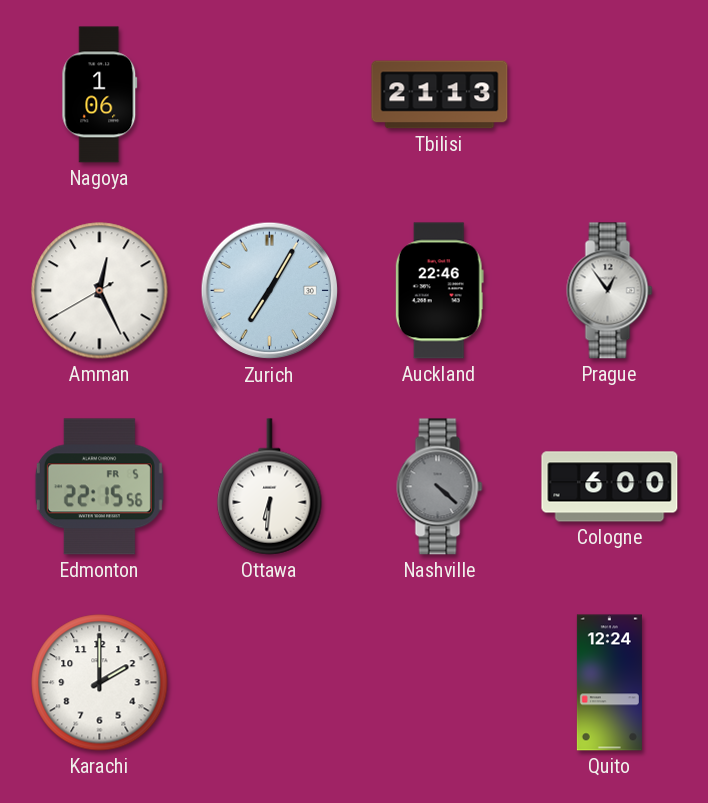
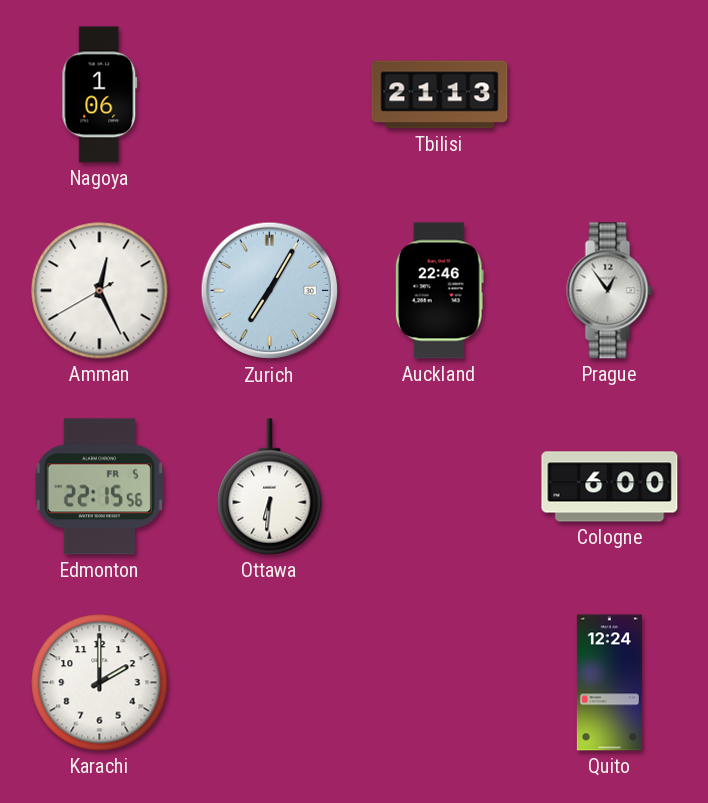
Nashville: 4:22 -> none (440, 487)
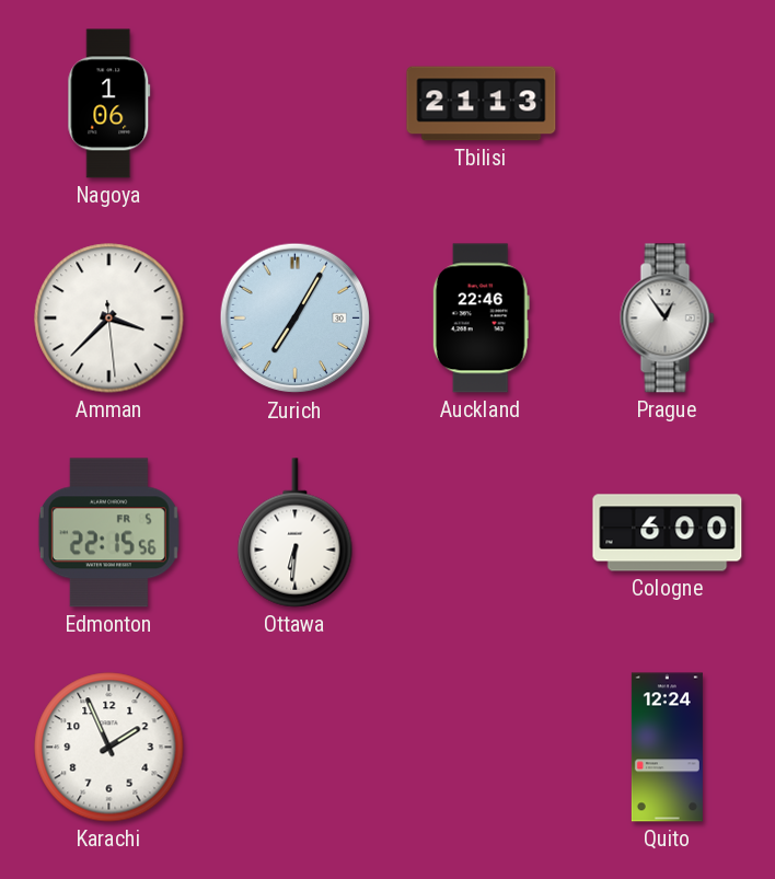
Amman: 12:25 -> 3:37 (109, 319)
Karachi: 2:00 -> 1:56 (109, 748)
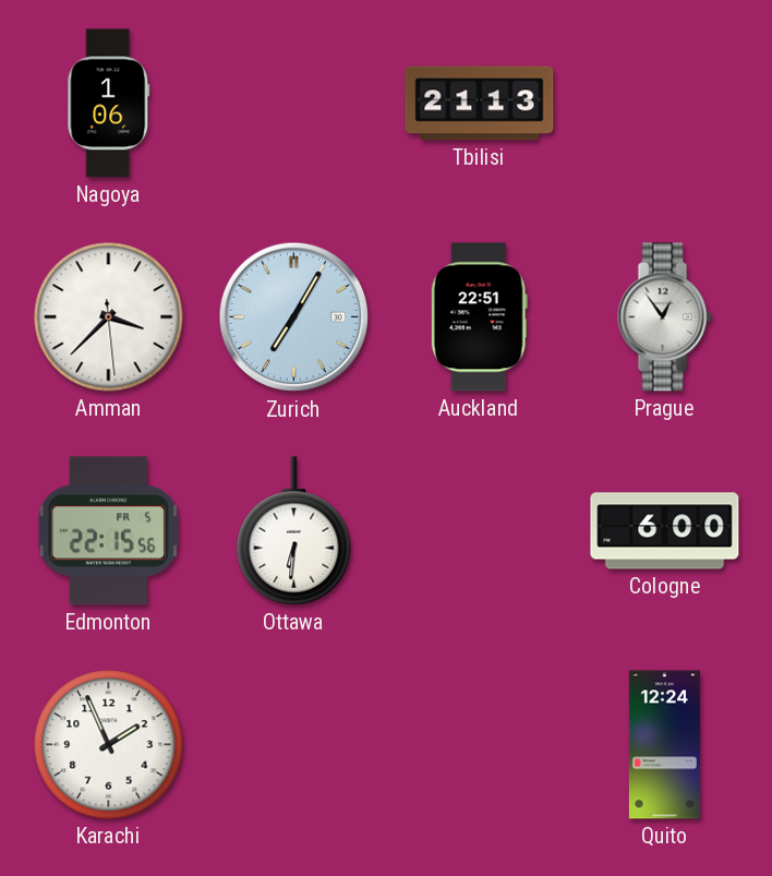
Auckland: 22:46 -> 22:51 (479, 317)
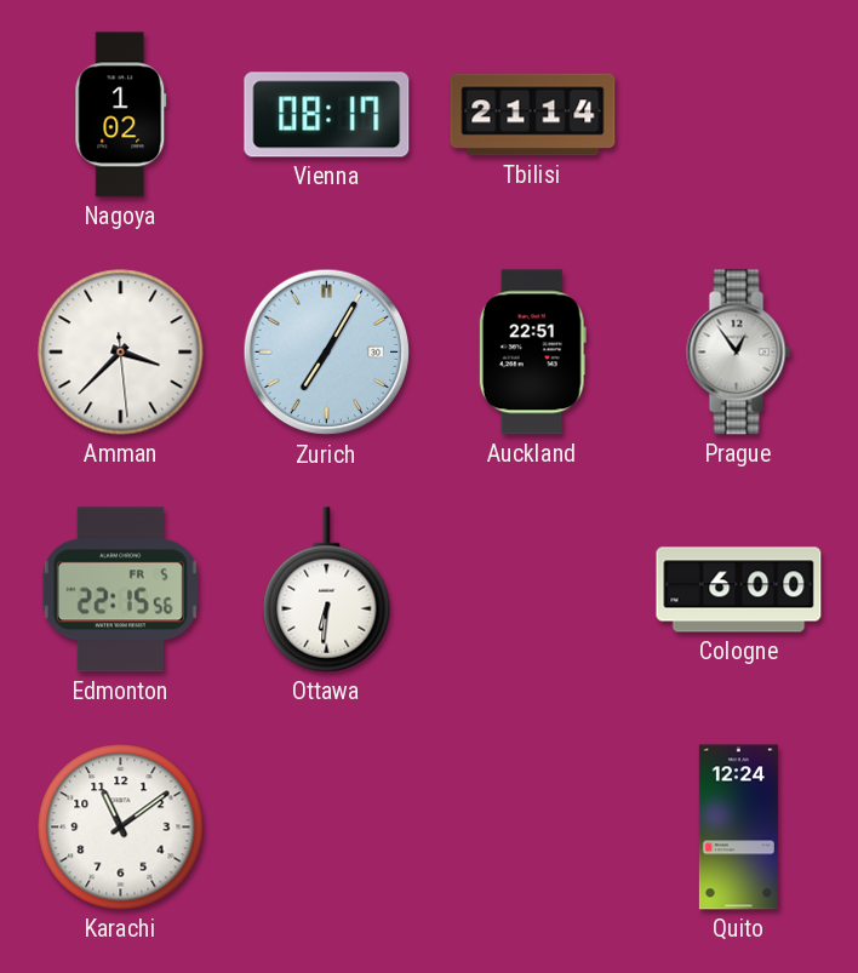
Nagoya: 1:06 -> 1:02 (121, 115)
Vienna: none -> 08:17 (327, 115)
Tbilisi: 21:13 -> 21:14 (533, 115)
Karachi: 1:56 -> 11:09 (121, 828)
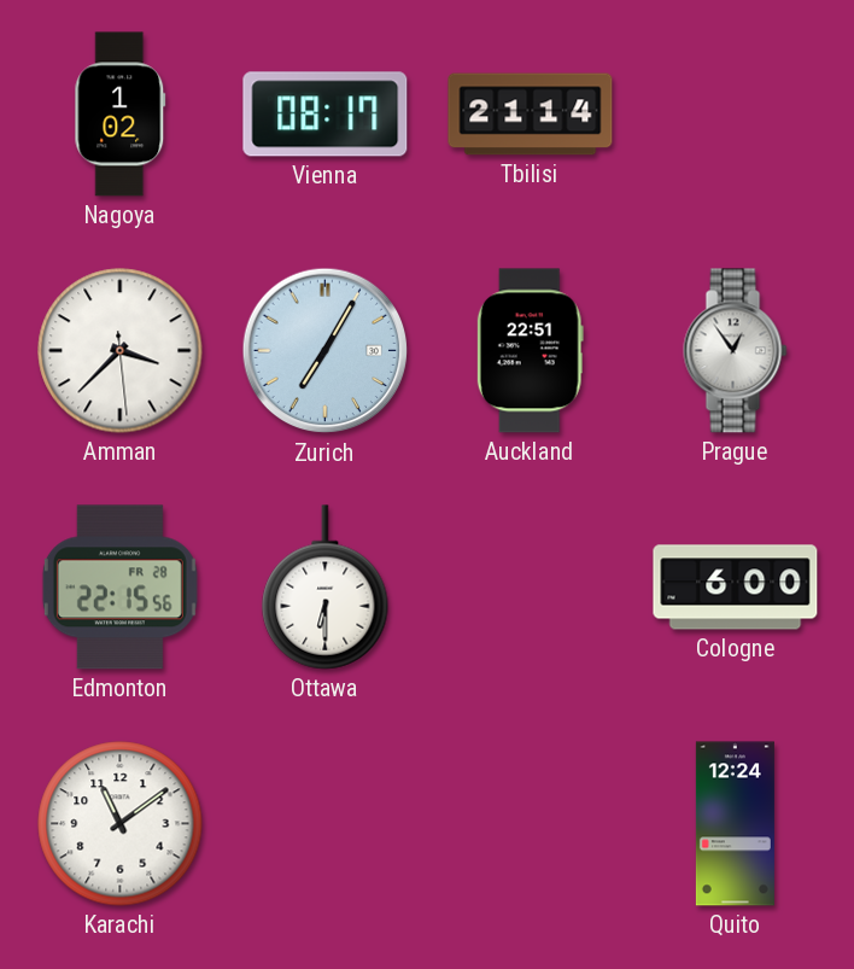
Edmonton date: FR 5 -> FR 28 (119, 588)
Ottawa: 6:31 -> 6:30 (326, 588)
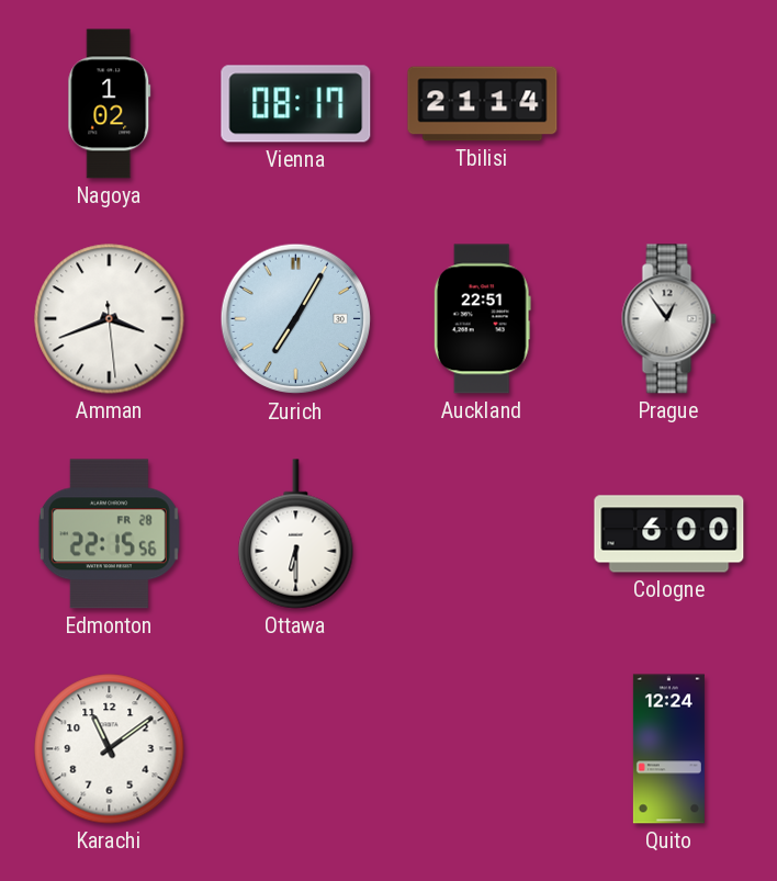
Amman: 3:37 -> 3:41 (110, 319)
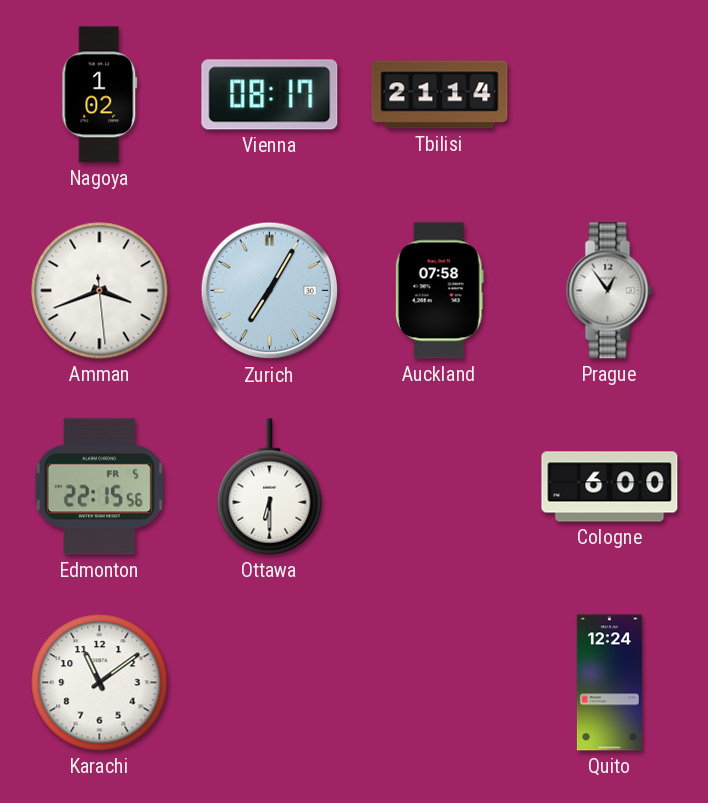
Auckland: 22:51 -> 07:58 (439, 291)
Edmonton date: FR 28 -> FR 5 (99, 487)
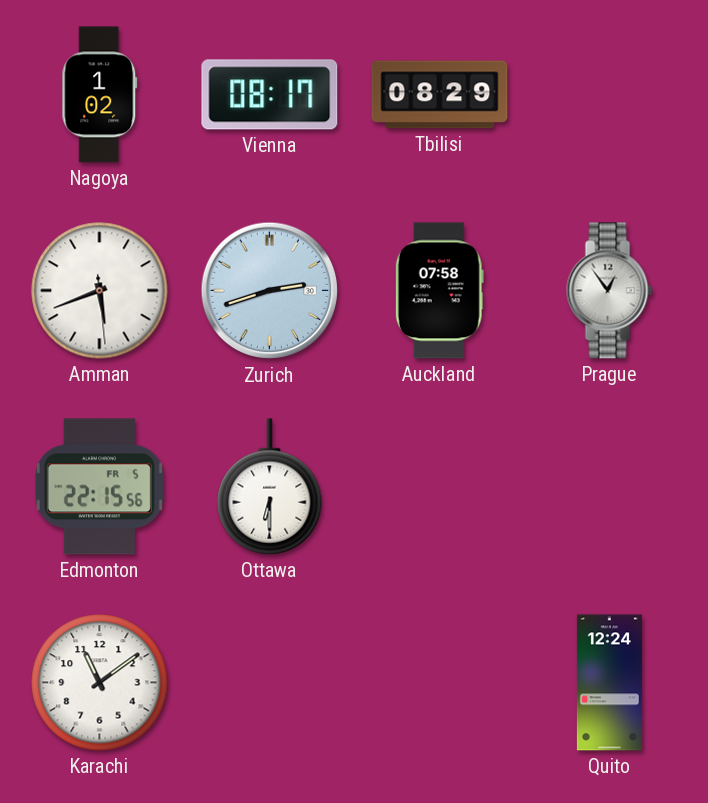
Tbilisi: 21:14 -> 08:29 (440, 95)
Amman: 3:41 -> 5:41 (100, 291)
Zurich: 7:05 -> 2:42 (270, 291)
Cologne: 6:00 -> none (610, 487)
